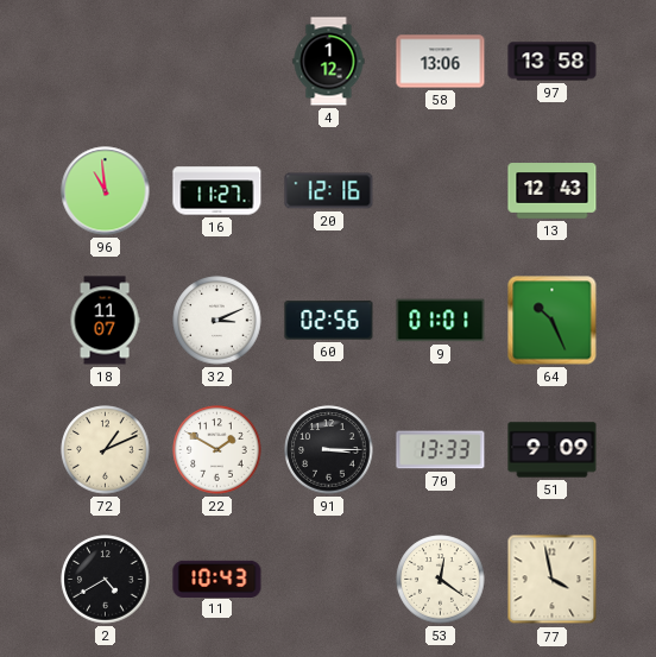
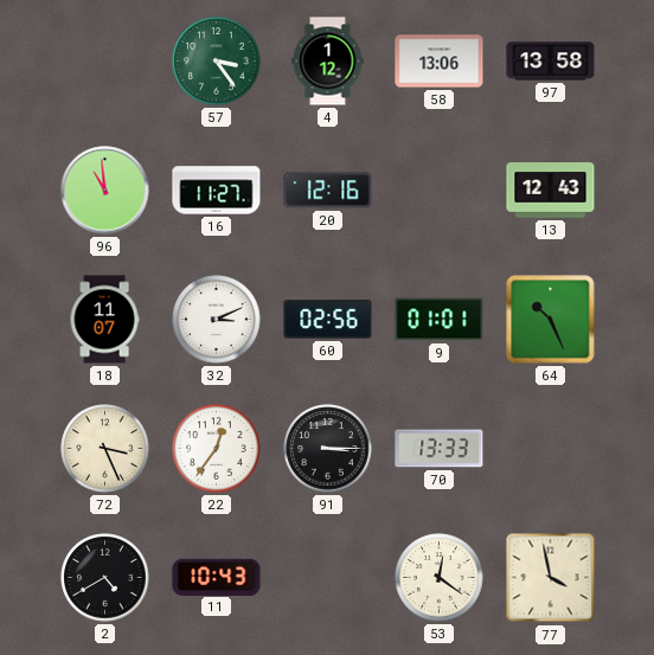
57: none -> 3:24 (217, 62)
72: 1:11 -> 3:26 (105, 449)
22: 1:50 -> 12:36 (217, 449)
51: 9:09 -> none (553, 450)
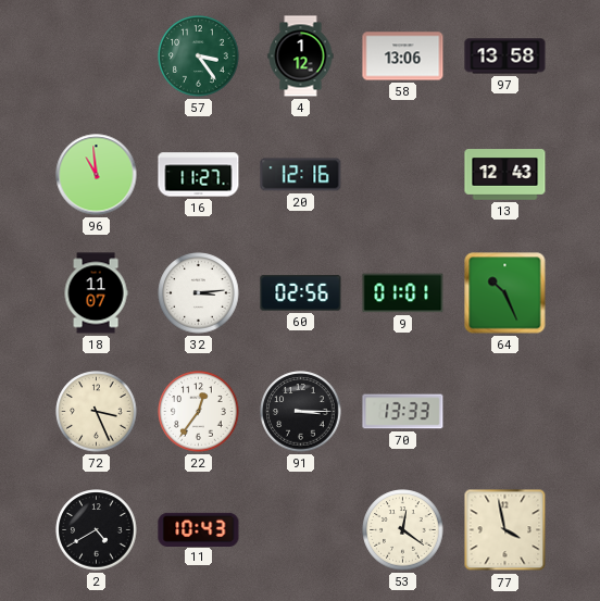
32: 3:11 -> 3:14 (199, 293)
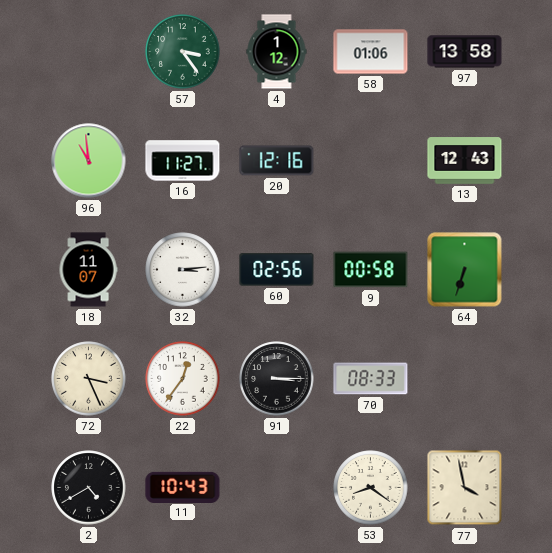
58: 13:06 -> 01:06 (371, 52)
9: 01:01 -> 00:58 (371, 270)
64: 10:26 -> 6:33 (465, 270)
70: 13:33 -> 08:33 (371, 379)
53: 12:21 -> 8:21 (371, 488)
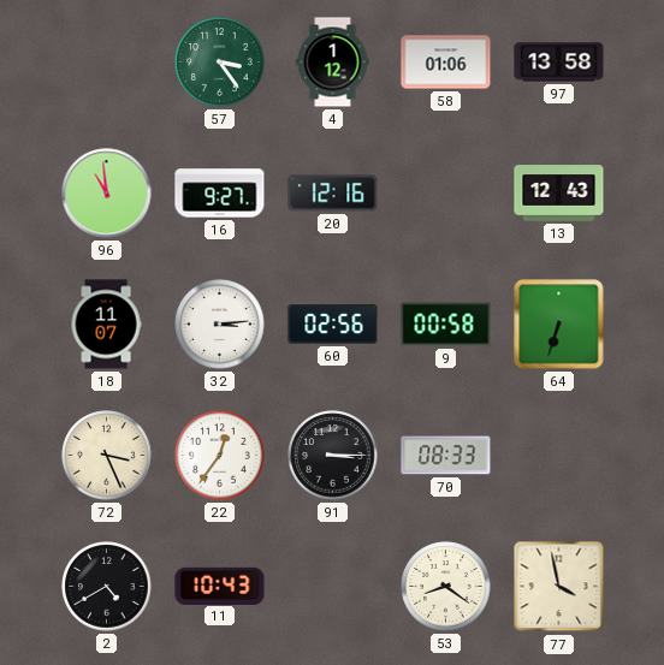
16: 11:27 -> 9:27 (220, 194)
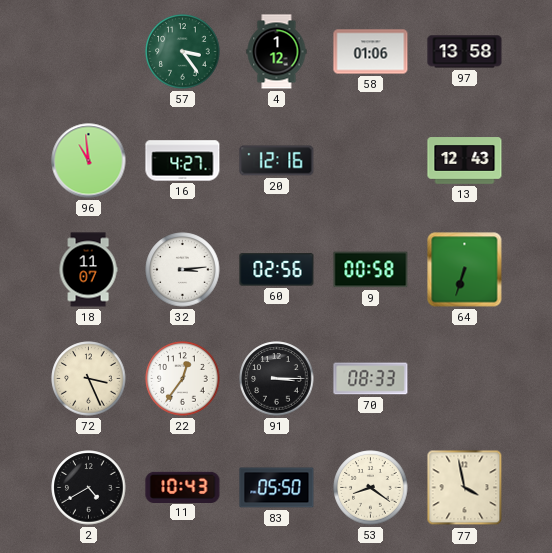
16: 9:27 -> 4:27 (183, 161)
83: none -> 05:50 (277, 488)
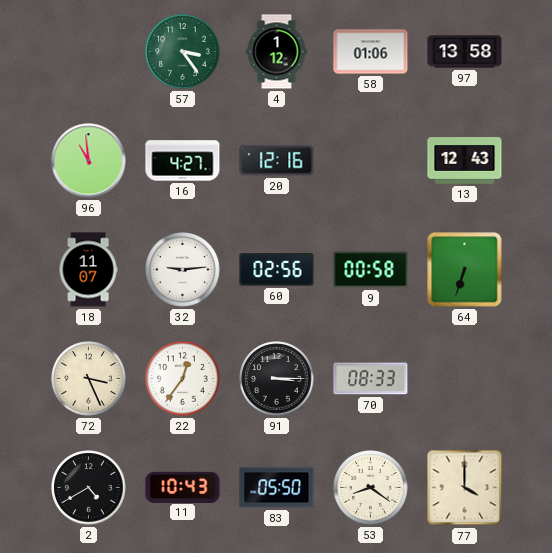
32: 3:14 -> 9:14 (183, 270)
77: 3:58 -> 4:00 (465, 488)
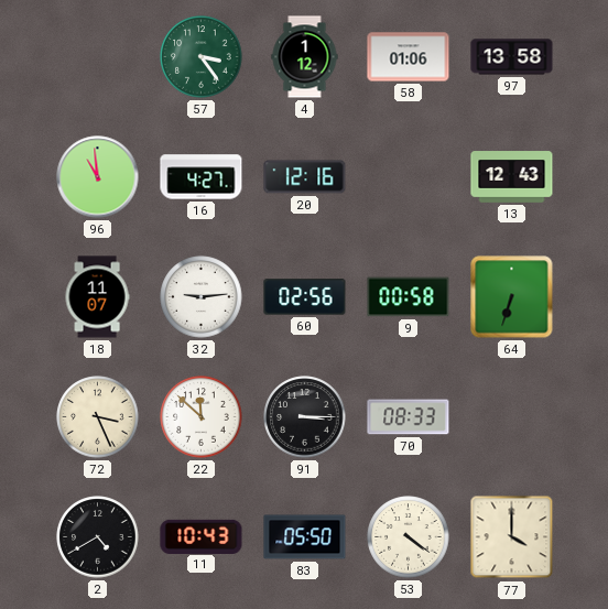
22: 12:36 -> 11:52 (202, 417)
53: 8:21 -> 4:21 (409, 537)
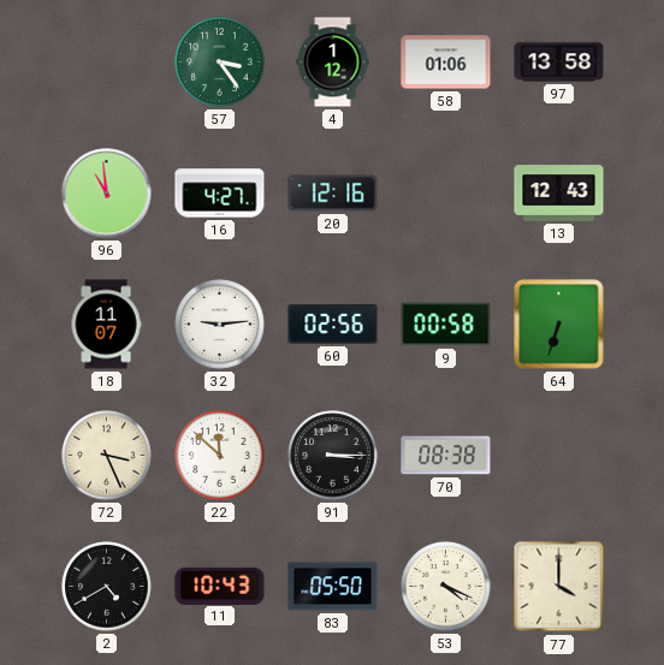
70: 08:33 -> 08:38 (446, 456)
53: 4:21 -> 4:19 (446, 587)
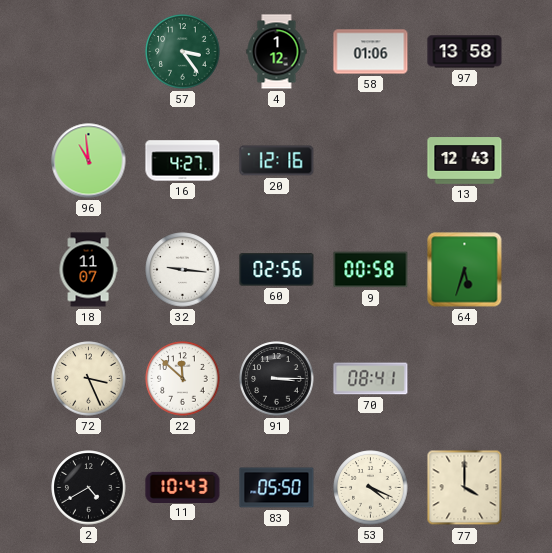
32: 9:14 -> 9:16 (183, 270)
64: 6:33 -> 5:33 (465, 270)
70: 08:38 -> 08:41 (371, 379)
